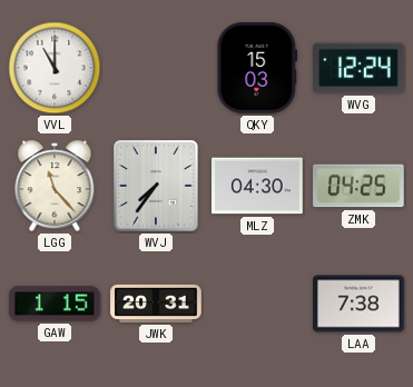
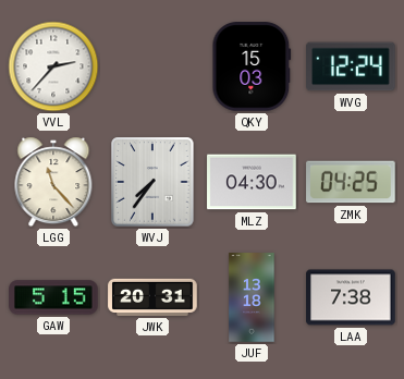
VVL: 11:00 -> 2:37 (53, 66)
GAW: 1:15 -> 5:15 (53, 297)
JUF: none -> 13:18 (252, 297)
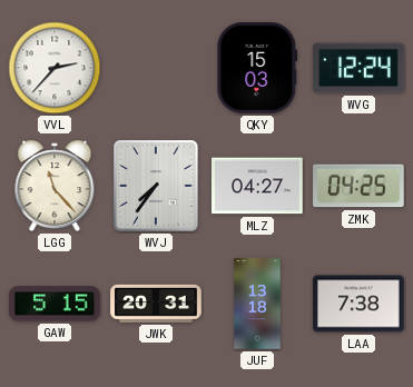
MLZ: 04:30 -> 04:27 (257, 186)
